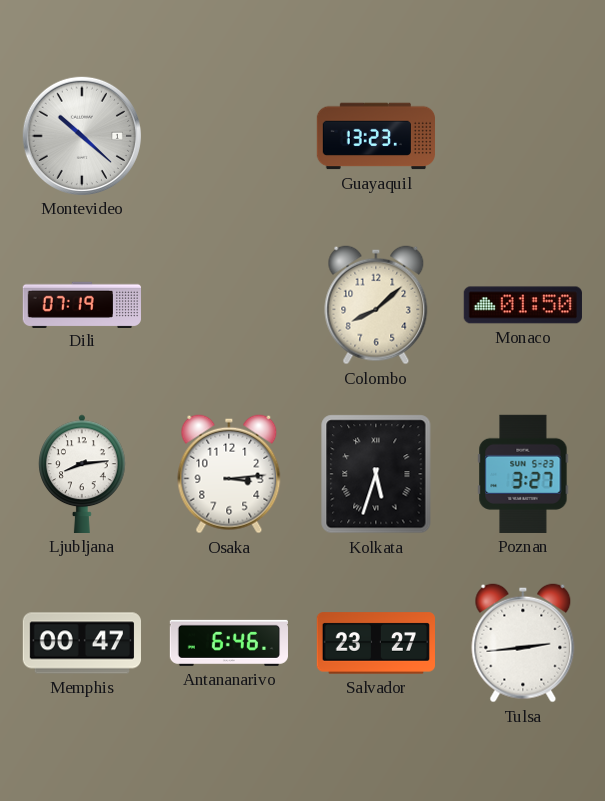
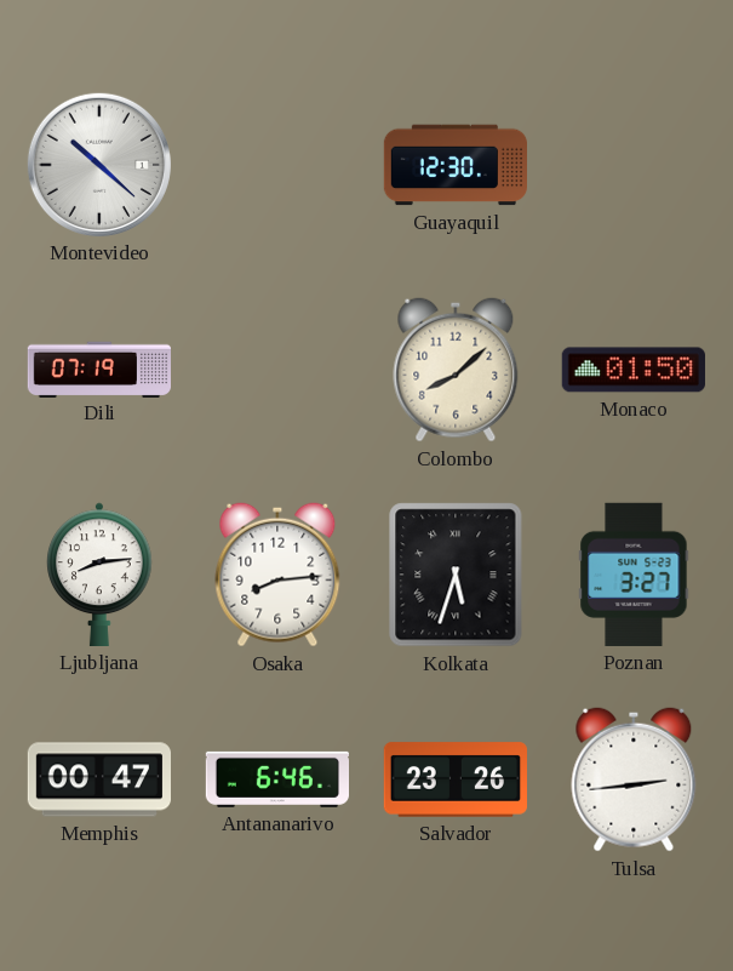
Guayaquil: 13:23 -> 12:30 (454, 165)
Osaka: 3:14 -> 8:14 (277, 575)
Salvador: 23:27 -> 23:26 (454, 779)
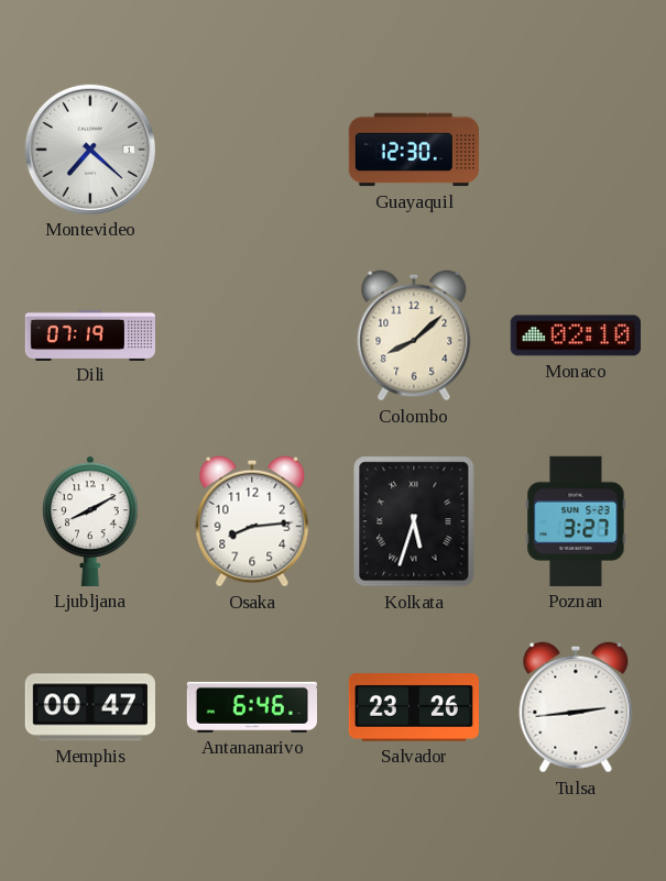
Montevideo: 10:22 -> 7:22 (90, 150)
Monaco: 01:50 -> 02:10 (576, 335)
Ljubljana: 8:14 -> 8:10 (90, 521)
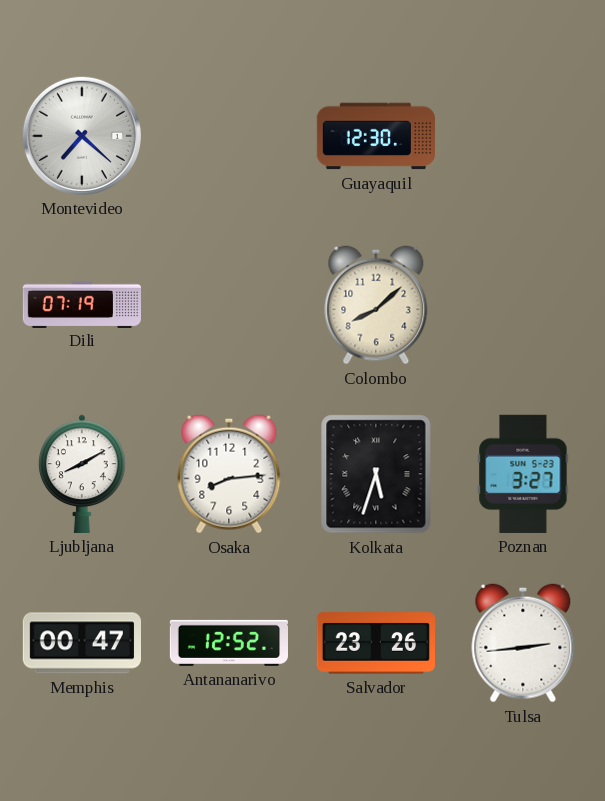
Monaco: 02:10 -> none (576, 335)
Antananarivo: 6:46 -> 12:52 (228, 643)
